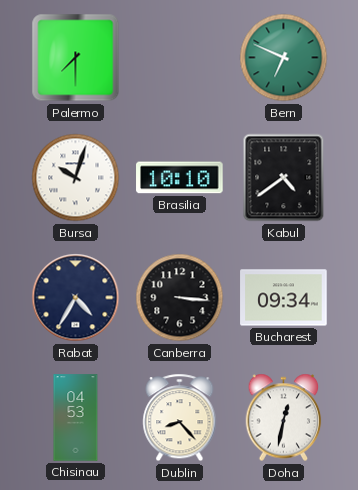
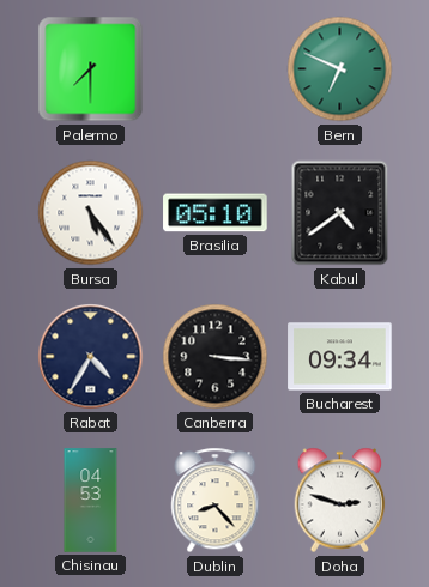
Bursa: 10:03 -> 5:24 (91, 213)
Brasilia: 10:10 -> 05:10 (216, 213)
Doha: 12:32 -> 2:48 (340, 501)
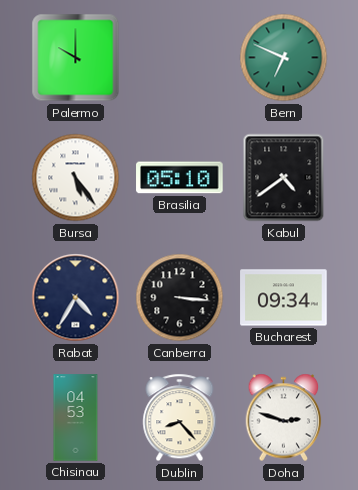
Palermo: 7:30 -> 10:00 (76, 58)
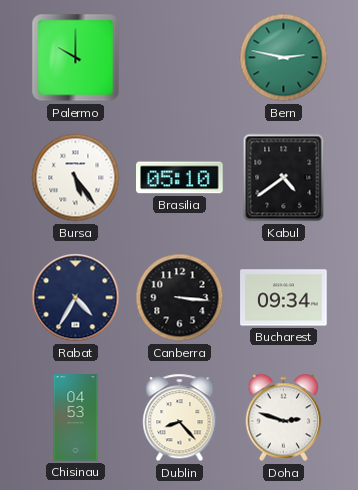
Bern: 6:49 -> 2:47 (284, 58)
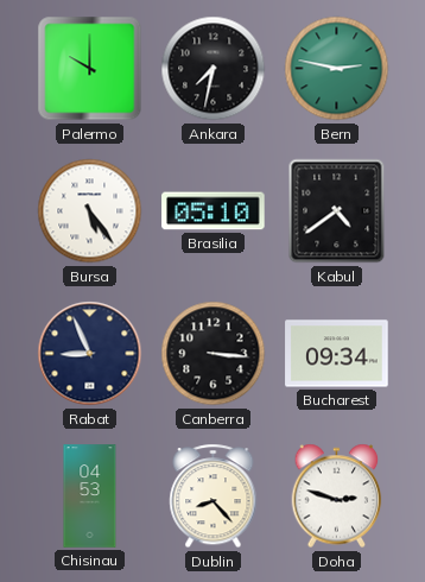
Ankara: none -> 7:32 (214, 69)
Rabat: 4:35 -> 8:56 (90, 354)
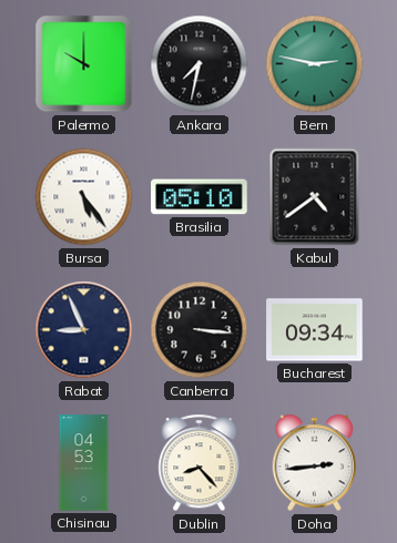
Doha: 2:48 -> 2:44 (315, 463)
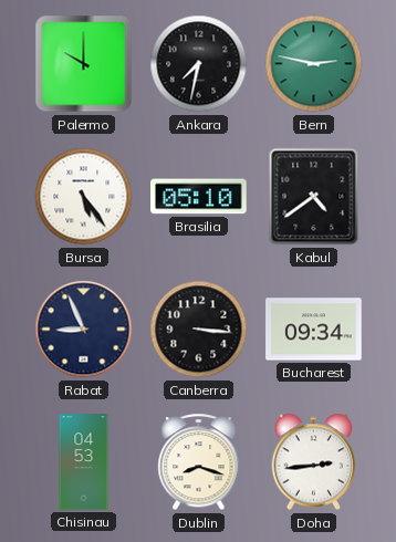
Dublin: 8:23 -> 8:18 (199, 462)
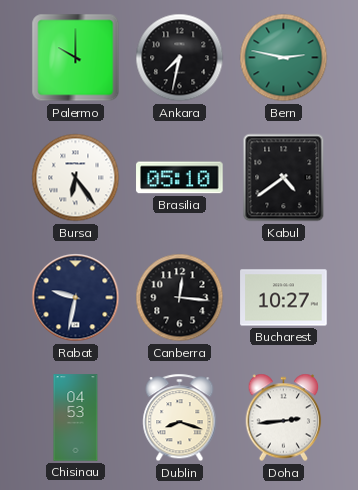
Bursa: 5:24 -> 6:24 (76, 178)
Rabat: 8:56 -> 9:32 (76, 298)
Canberra: 3:16 -> 12:16 (180, 298)
Bucharest: 09:34 -> 10:27 (284, 298)
